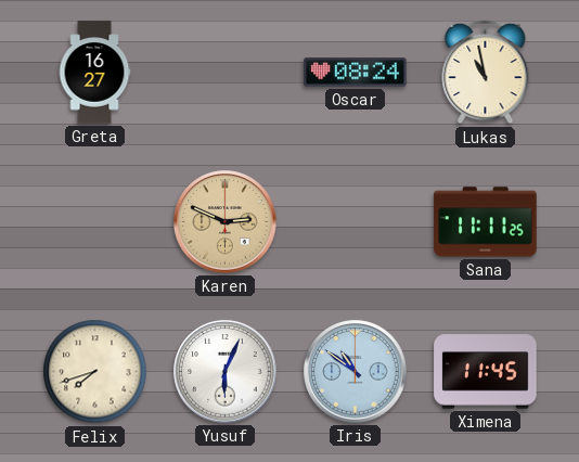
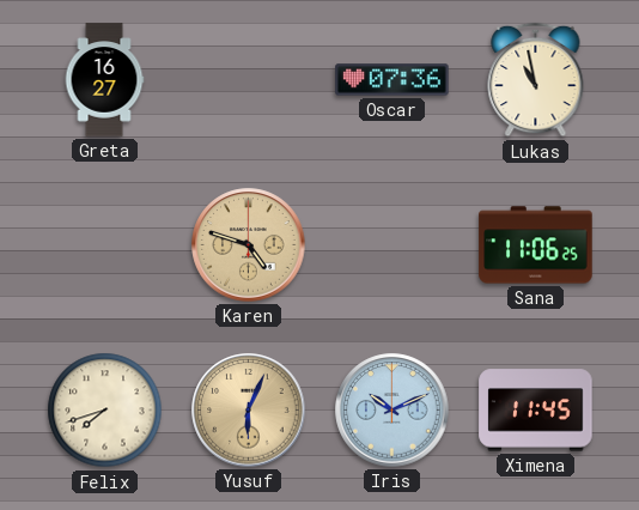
Oscar: 08:24 -> 07:36 (392, 80)
Karen: 2:49 -> 4:48 (249, 245)
Sana: 11:11 -> 11:06 (536, 245)
Yusuf dial: white -> champagne (249, 411)
Iris: 10:51 -> 10:11 (392, 411)
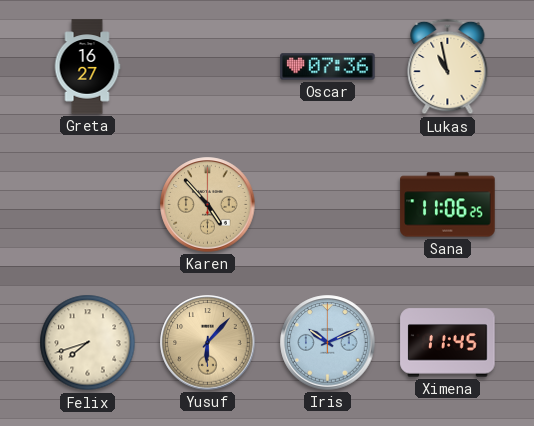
Karen: 4:48 -> 4:53 (208, 205)
Yusuf: 6:04 -> 6:07 (208, 343)
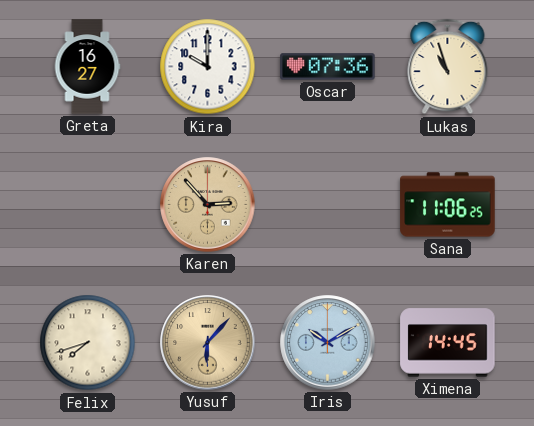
Kira: none -> 10:00 (208, 67)
Lukas: 10:58 -> 10:57 (448, 67)
Karen: 4:53 -> 2:53 (208, 205)
Iris: 10:11 -> 10:10 (328, 343)
Ximena: 11:45 -> 14:45 (448, 343)
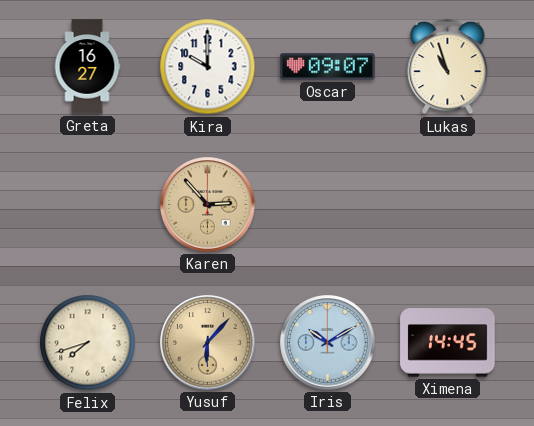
Oscar: 07:36 -> 09:07 (328, 67)
Sana: 11:06 -> none (448, 205)
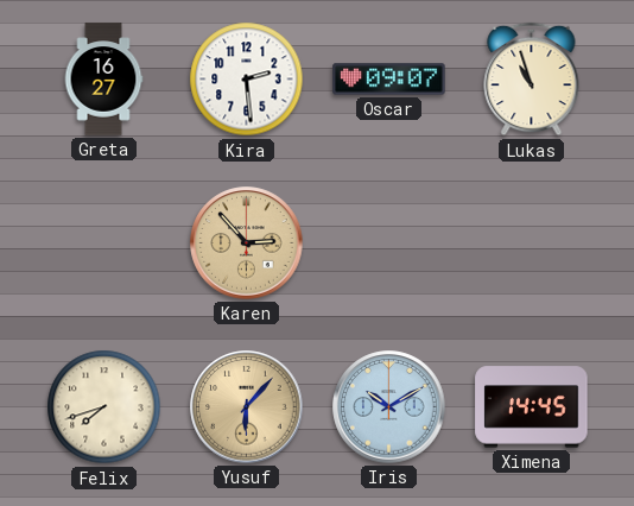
Kira: 10:00 -> 2:29 (247, 80)
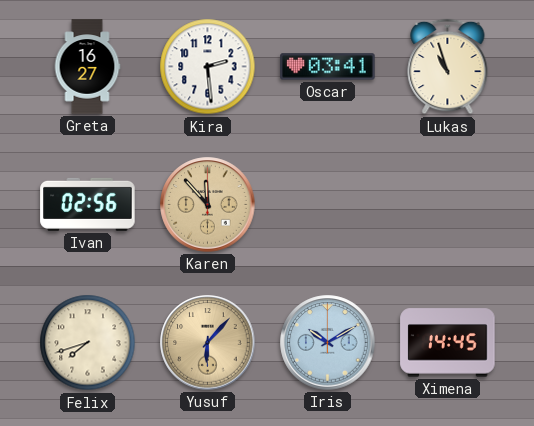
Oscar: 09:07 -> 03:41 (328, 67)
Ivan: none -> 02:56 (88, 204)
Karen: 2:53 -> 11:53 (208, 205)
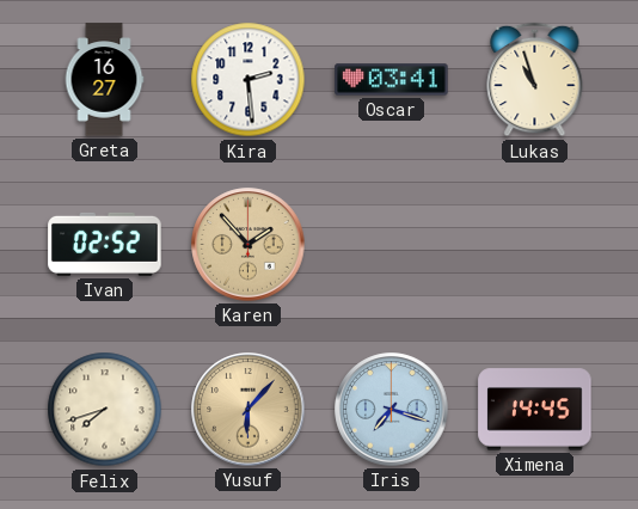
Ivan: 02:56 -> 02:52 (105, 244)
Karen: 11:53 -> 1:53 (249, 245)
Iris: 10:10 -> 7:18 (392, 410)
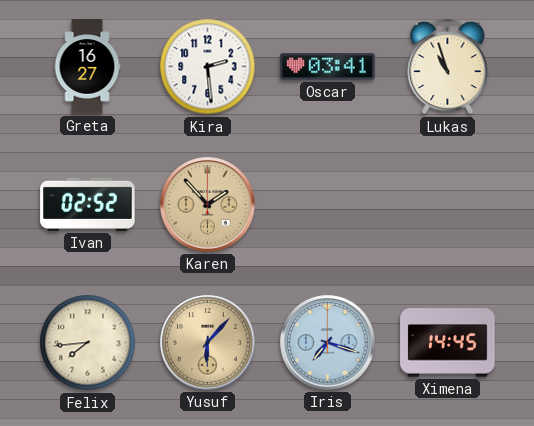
Felix: 7:42 -> 7:44 (88, 343)
